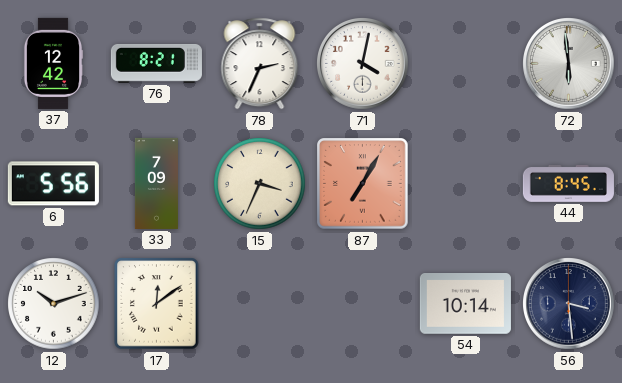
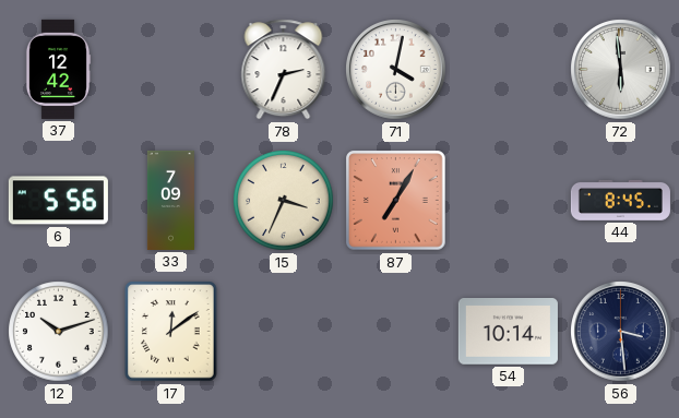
76: 8:21 -> none (156, 63)
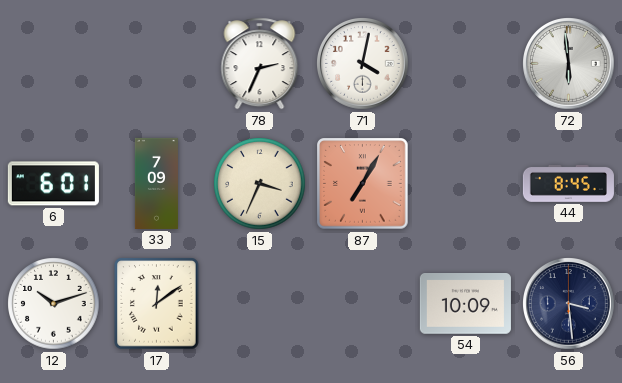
37: 12:42 -> none (58, 69)
6: 5:56 -> 6:01 (53, 184)
54: 10:14 -> 10:09 (465, 304)
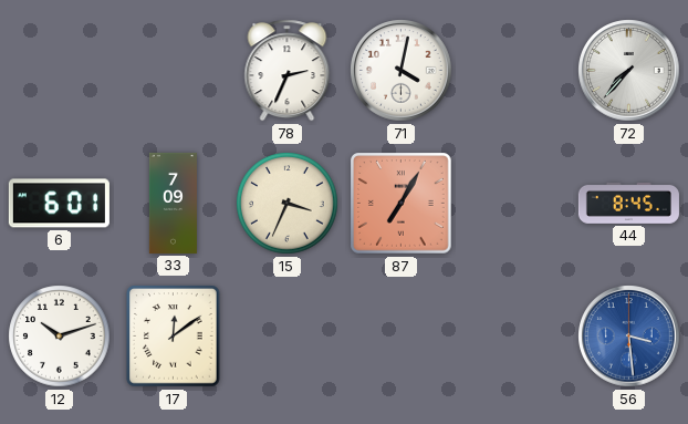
72: 5:59 -> 7:37 (629, 71)
54: 10:09 -> none (465, 304)
56 dial: navy -> blue (629, 337)
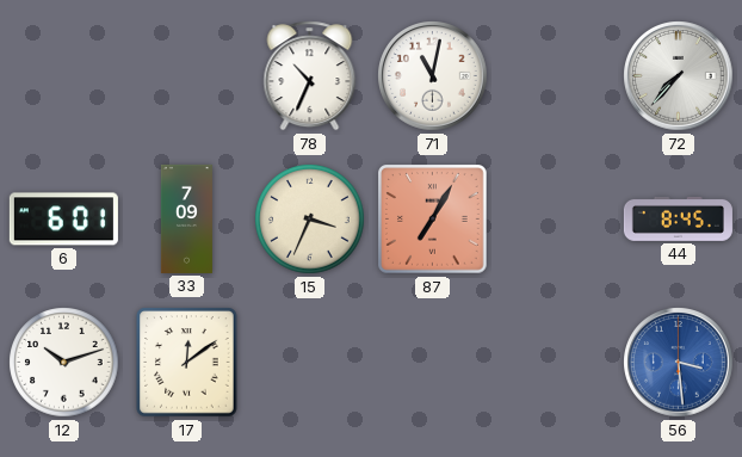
78: 2:34 -> 10:34 (310, 76)
71: 4:02 -> 11:02 (433, 76)
